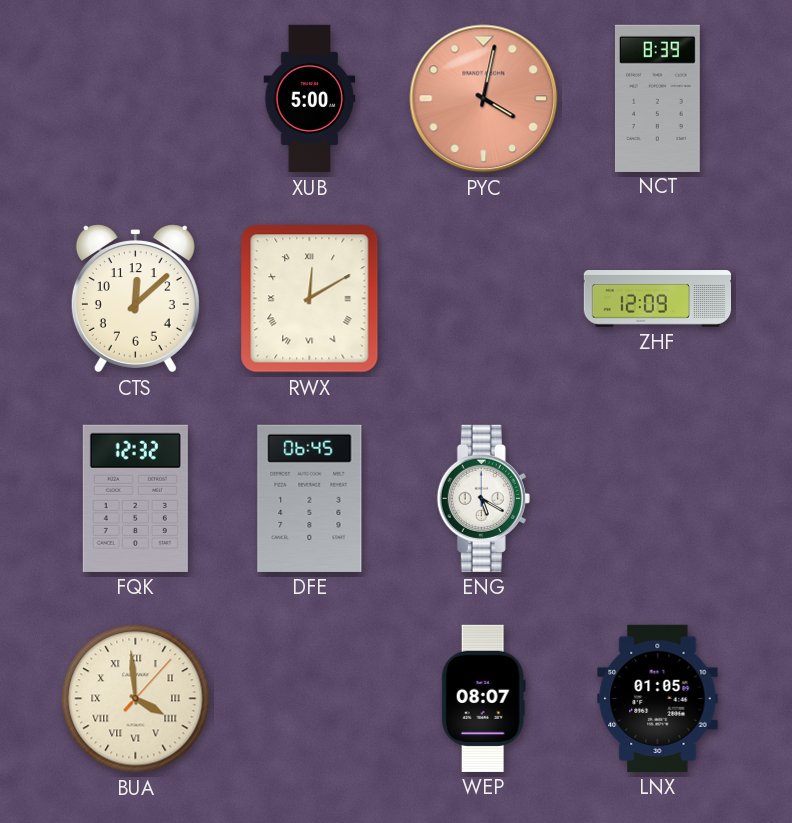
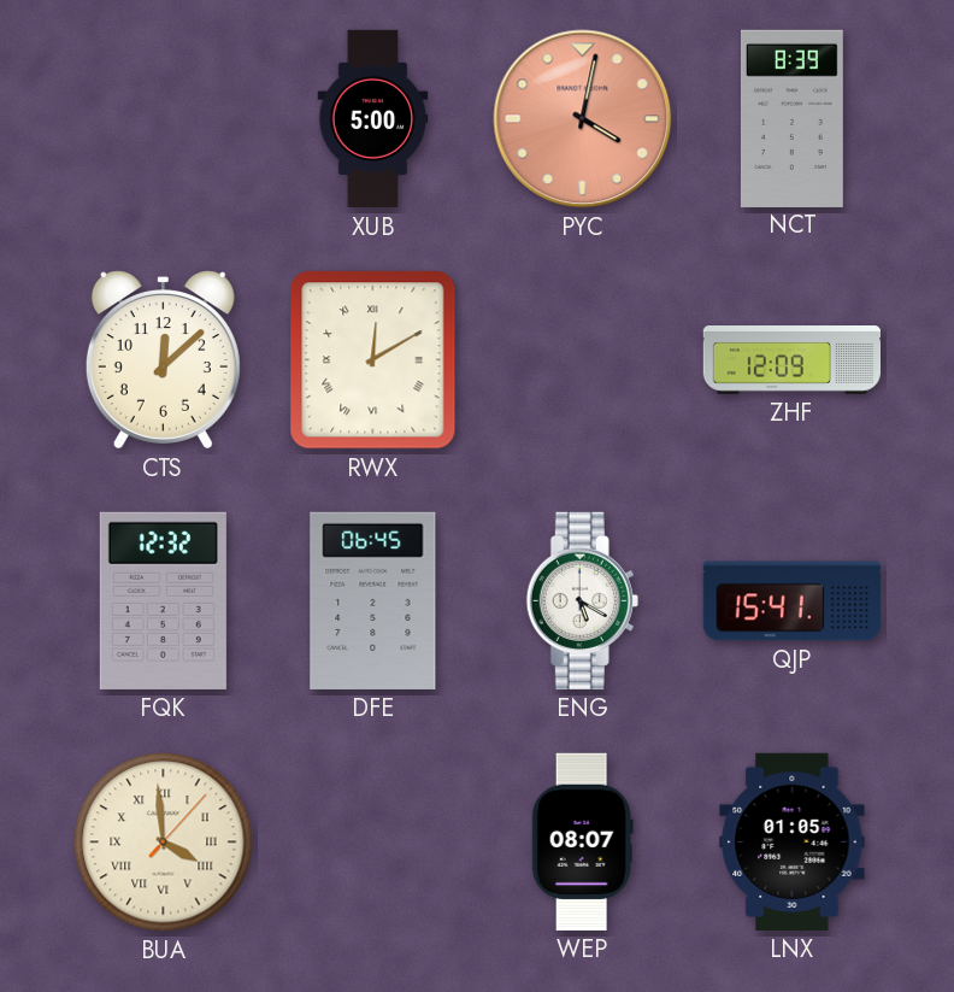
QJP: none -> 15:41 (791, 601)
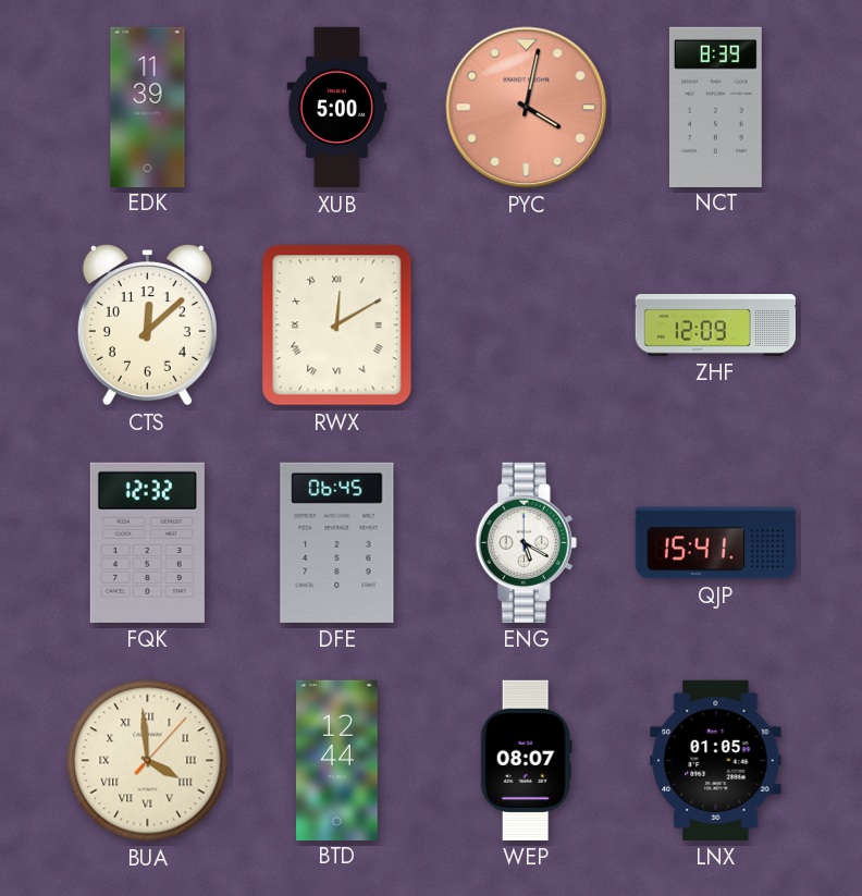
EDK: none -> 11:39 (148, 107)
BTD: none -> 12:44 (337, 760)
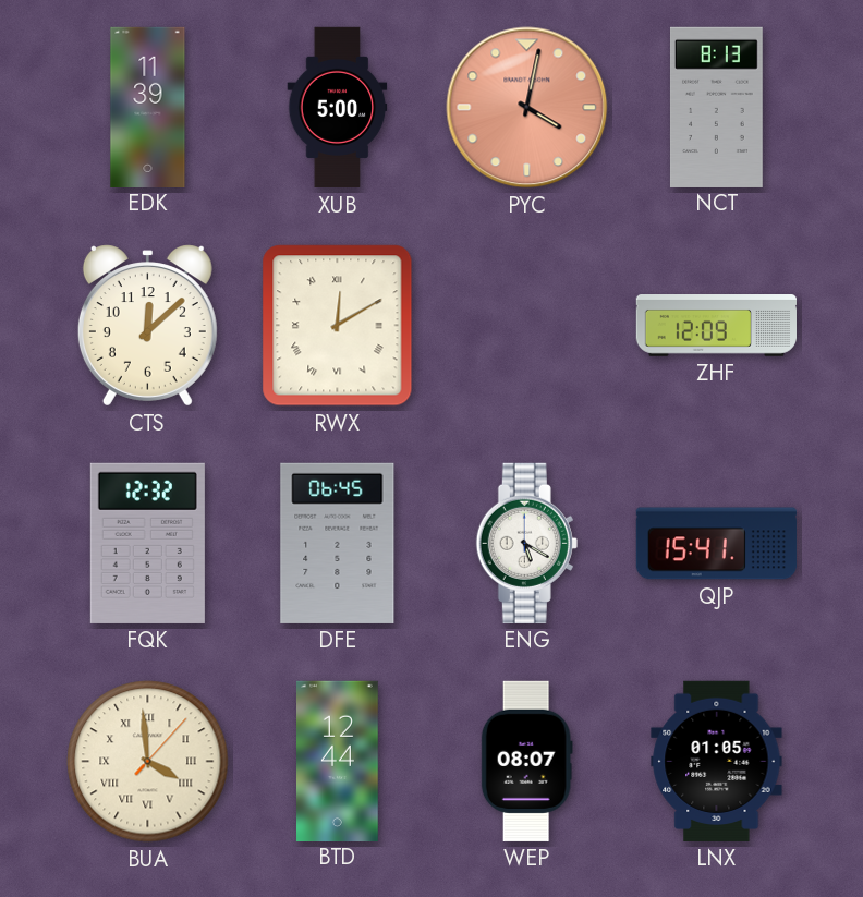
NCT: 8:39 -> 8:13 (716, 107)
